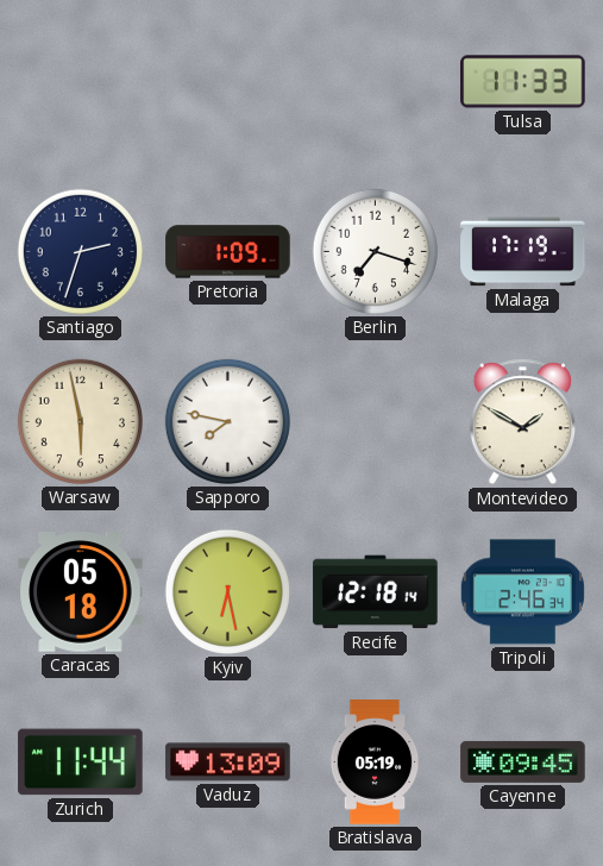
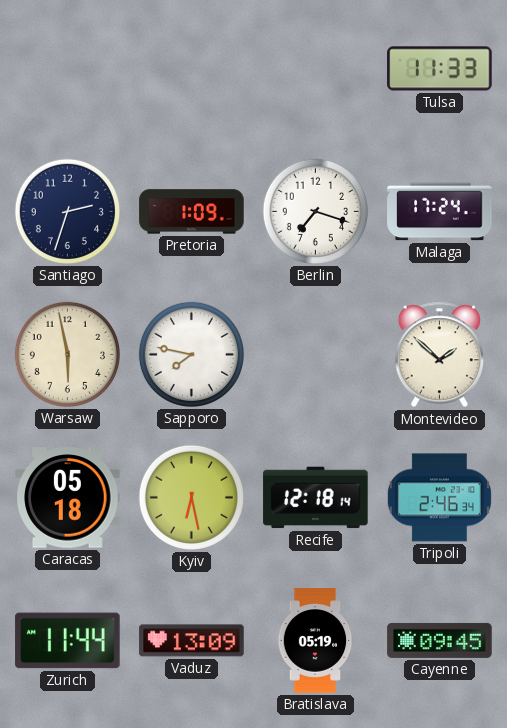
Malaga: 17:19 -> 17:24 (440, 212)
Montevideo: 1:50 -> 1:52 (439, 355)
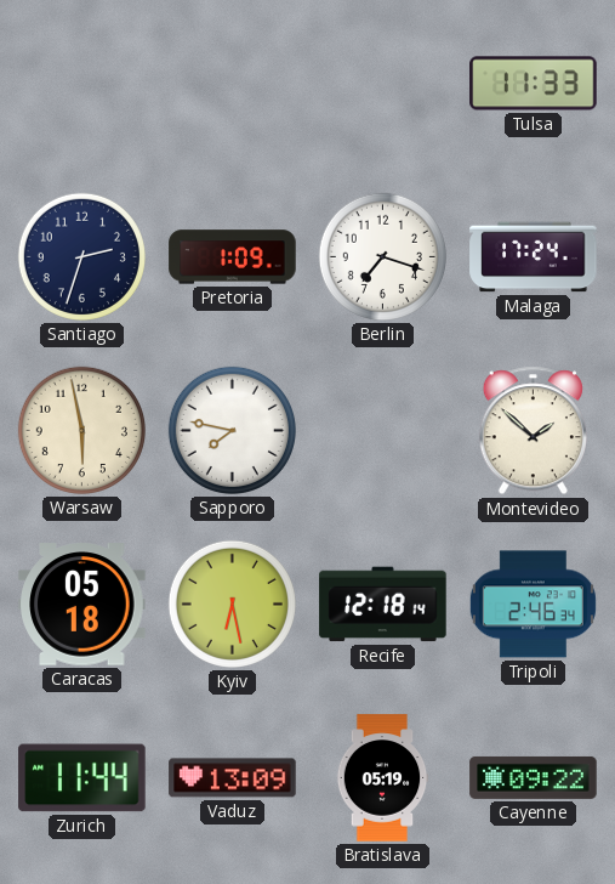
Cayenne: 09:45 -> 09:22 (534, 777)
